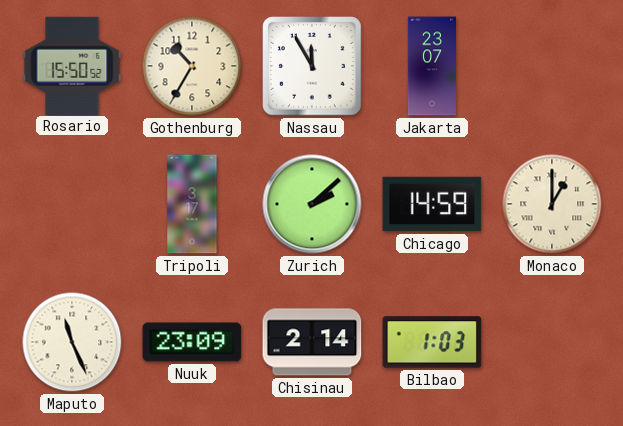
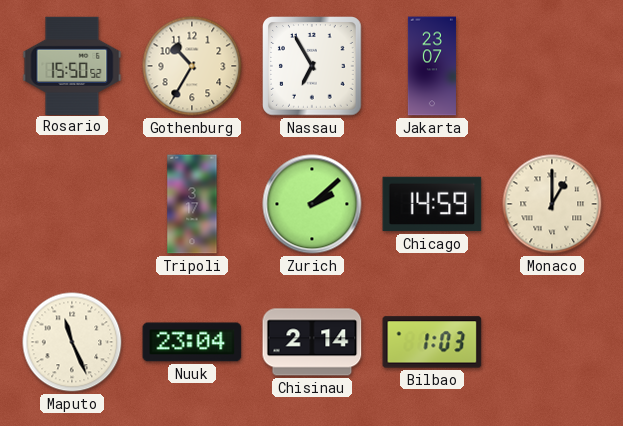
Nassau: 11:55 -> 6:55 (312, 66)
Nuuk: 23:09 -> 23:04 (192, 342)
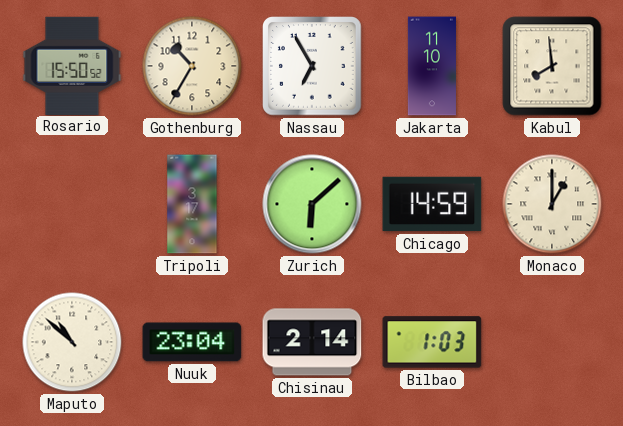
Jakarta: 23:07 -> 11:10 (432, 66)
Kabul: none -> 7:59 (552, 66)
Zurich: 2:08 -> 6:08 (312, 204)
Maputo: 11:26 -> 10:52 (72, 342)
